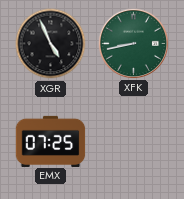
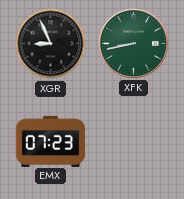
XGR: 4:56 -> 8:56 (51, 44)
EMX: 07:25 -> 07:23 (51, 141)
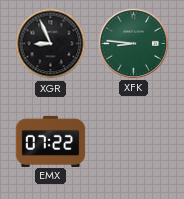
XFK: 8:43 -> 8:46 (133, 43)
EMX: 07:23 -> 07:22 (51, 141)
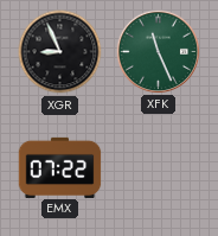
XFK: 8:46 -> 11:26 (158, 51)
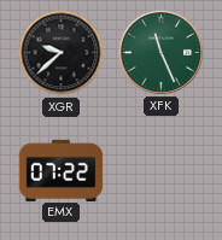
XGR: 8:56 -> 9:38 (62, 53)
